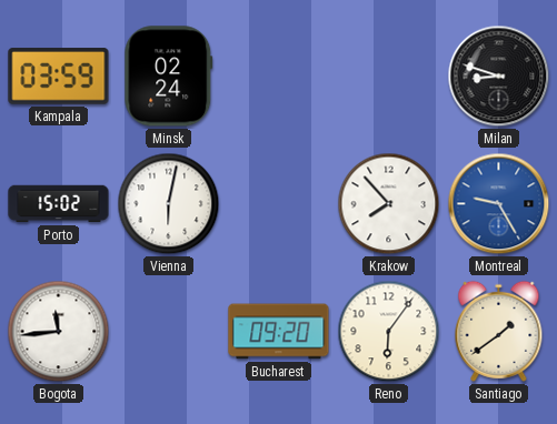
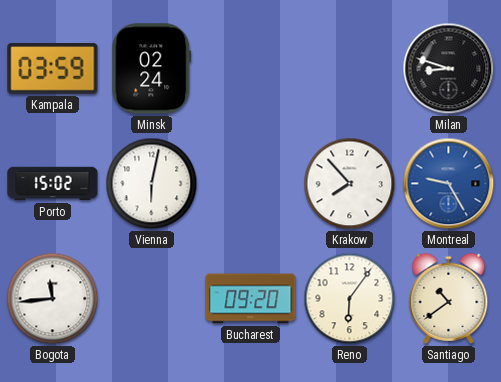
Santiago: 1:39 -> 10:39 (449, 298)
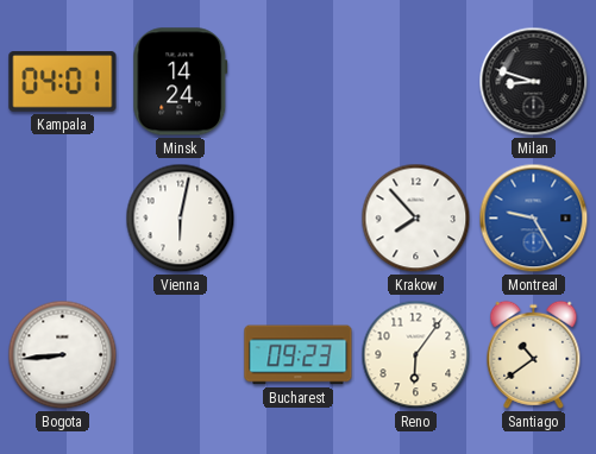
Kampala: 03:59 -> 04:01 (63, 82)
Minsk: 02:24 -> 14:24 (181, 82)
Porto: 15:02 -> none (53, 184)
Bogota: 11:44 -> 8:44 (63, 355)
Bucharest: 09:20 -> 09:23 (299, 355)
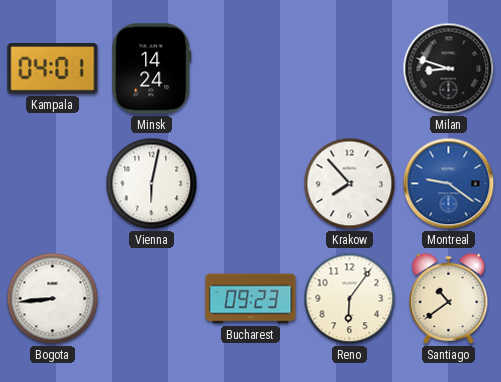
Montreal: 9:25 -> 9:21 (449, 184)
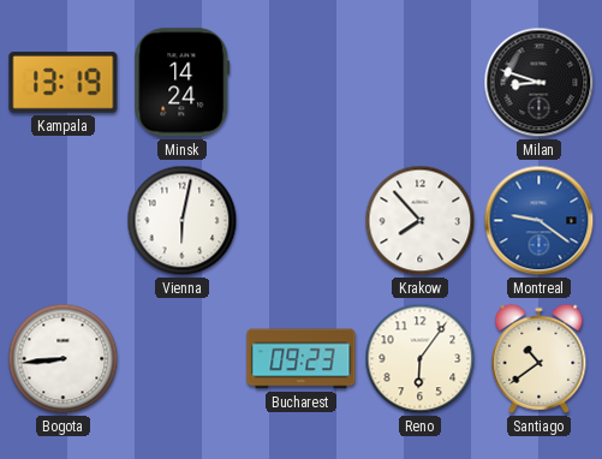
Kampala: 04:01 -> 13:19 (64, 83)
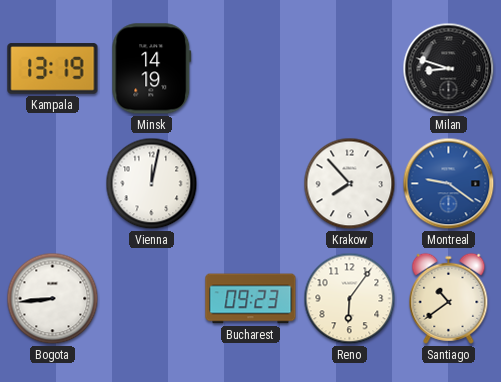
Minsk: 14:24 -> 14:19 (152, 69)
Vienna: 6:02 -> 12:02 (152, 184)
